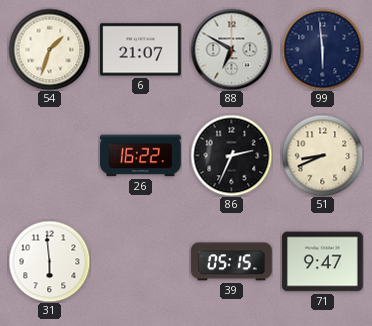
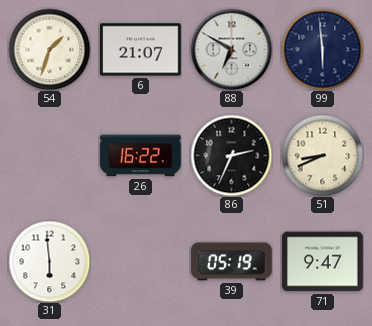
39: 05:15 -> 05:19 (232, 262)
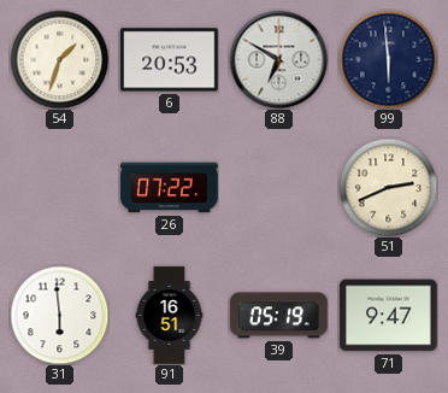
6: 21:07 -> 20:53 (170, 60)
26: 16:22 -> 07:22 (170, 188)
86: 2:34 -> none (231, 155)
51: 8:41 -> 2:41 (388, 187)
91: none -> 16:51 (170, 316)
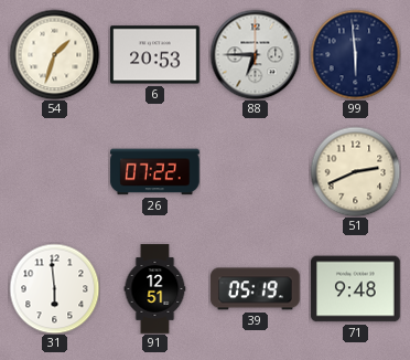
88: 6:50 -> 6:45 (255, 54)
91: 16:51 -> 12:51 (155, 289)
71: 9:47 -> 9:48 (356, 289)
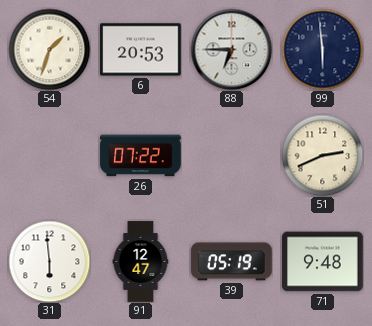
91: 12:51 -> 12:47 (141, 262)
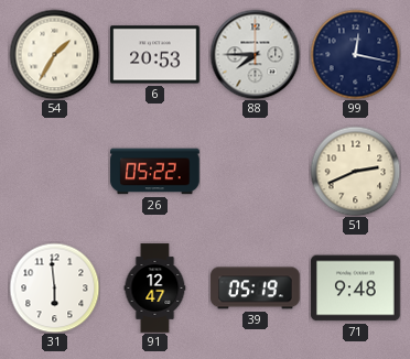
54: 1:33 -> 1:35 (54, 54)
88: 6:45 -> 7:45 (255, 54)
99: 5:59 -> 12:17 (355, 54)
26: 07:22 -> 05:22 (155, 172)
